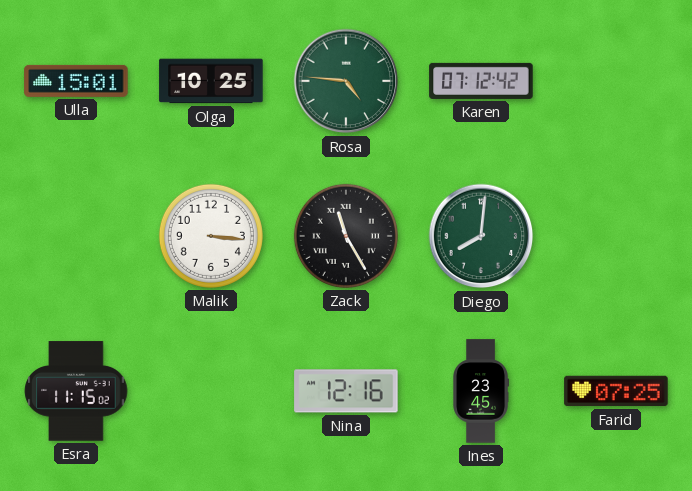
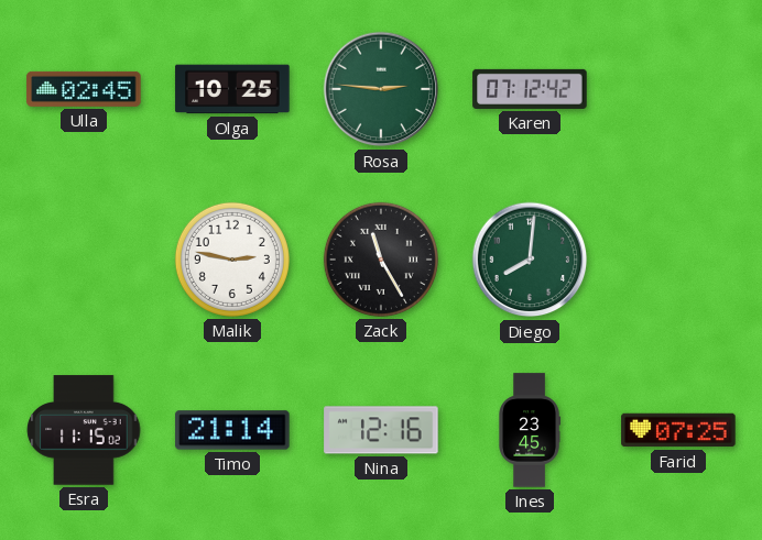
Ulla: 15:01 -> 02:45 (84, 89)
Rosa: 4:46 -> 2:46 (381, 89)
Malik: 3:16 -> 2:47 (232, 260)
Timo: none -> 21:14 (232, 430)
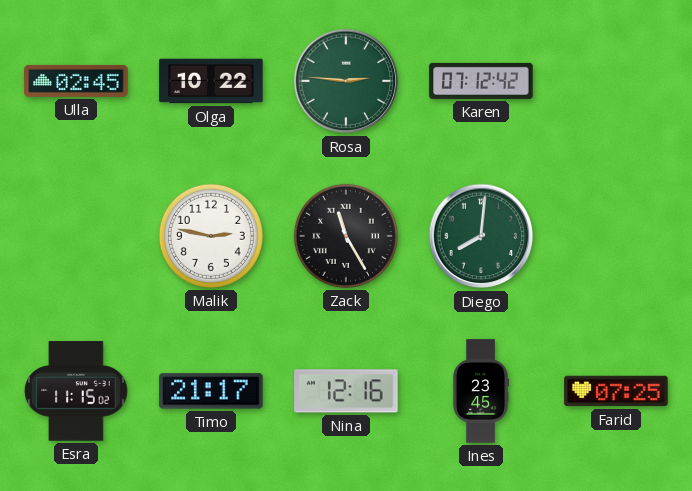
Olga: 10:25 -> 10:22 (211, 81)
Timo: 21:14 -> 21:17 (211, 391)
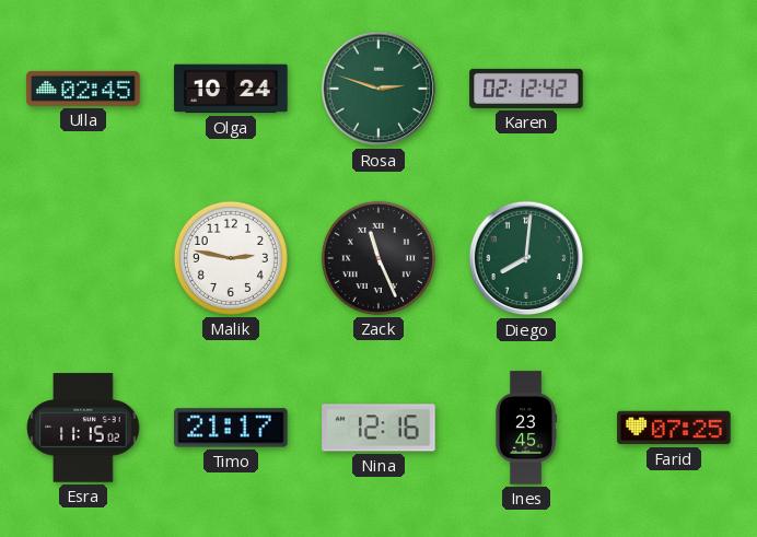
Olga: 10:22 -> 10:24 (231, 89)
Rosa: 2:46 -> 2:48 (378, 89)
Karen: 07:12 -> 02:12 (526, 89)
Zack: 11:25 -> 11:26 (378, 258)
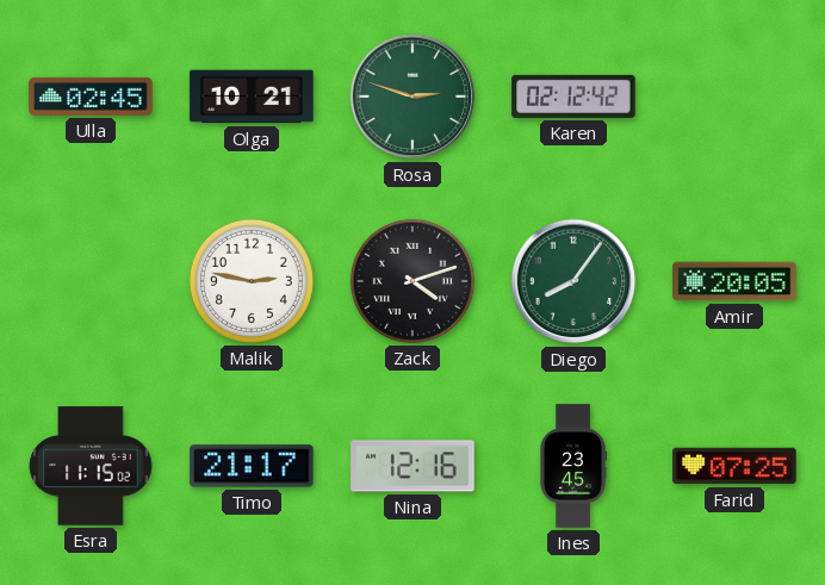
Olga: 10:24 -> 10:21 (252, 97)
Zack: 11:26 -> 4:12 (412, 281)
Diego: 8:01 -> 8:06 (573, 281)
Amir: none -> 20:05 (734, 281)
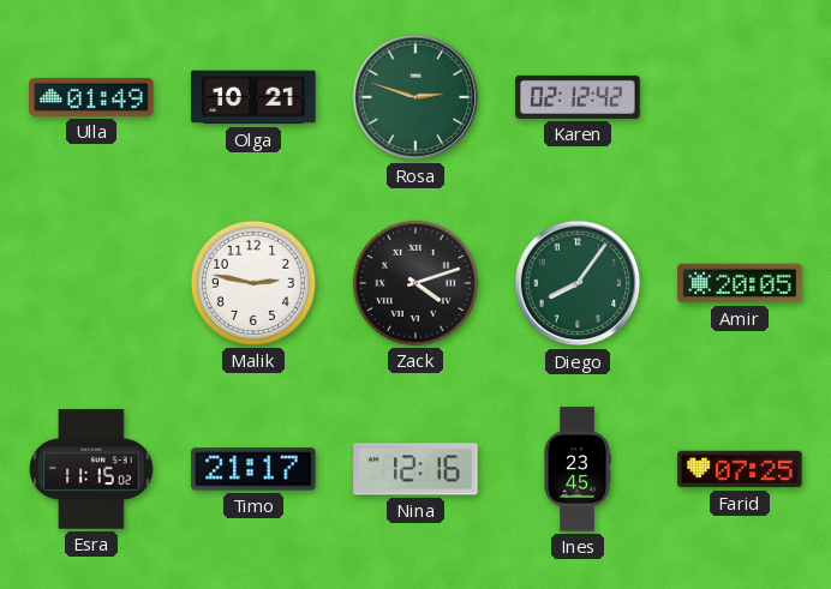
Ulla: 02:45 -> 01:49 (91, 97)
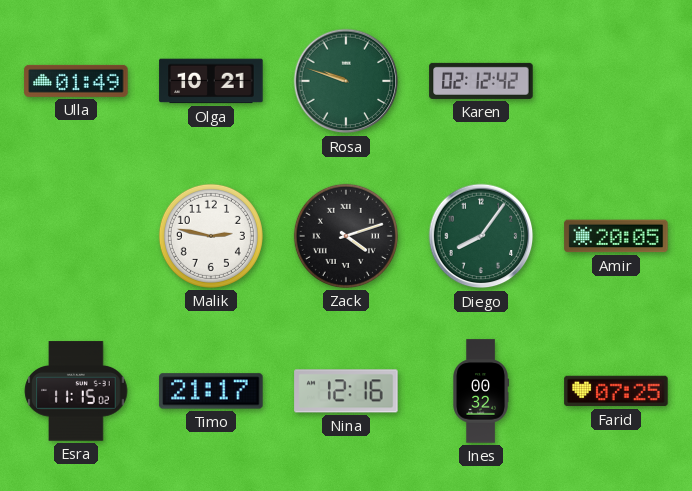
Rosa: 2:48 -> 9:48 (346, 81)
Ines: 23:45 -> 00:32 (480, 391)
